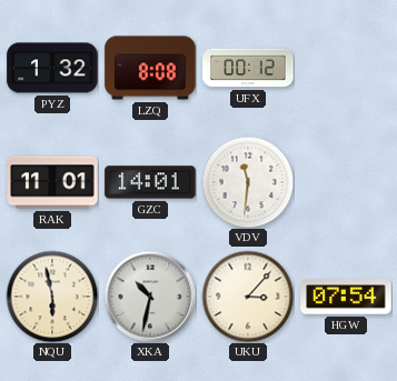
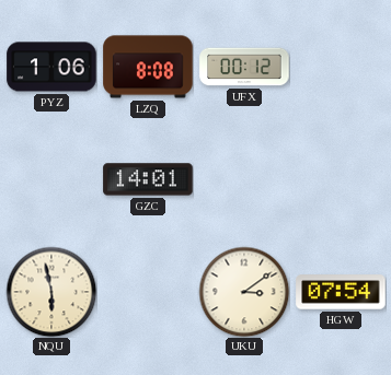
PYZ: 1:32 -> 1:06 (51, 67)
RAK: 11:01 -> none (52, 182)
VDV: 11:31 -> none (248, 182)
XKA: 10:32 -> none (150, 297)
UKU: 3:07 -> 3:09 (244, 292)
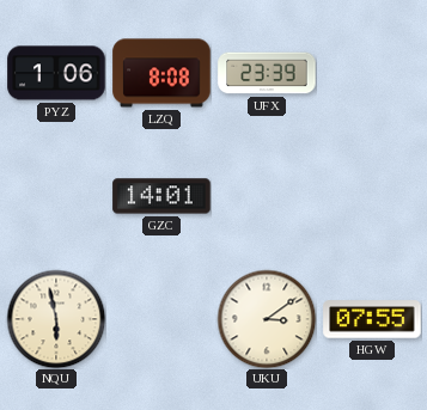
UFX: 00:12 -> 23:39 (267, 73)
HGW: 07:54 -> 07:55 (372, 319)
